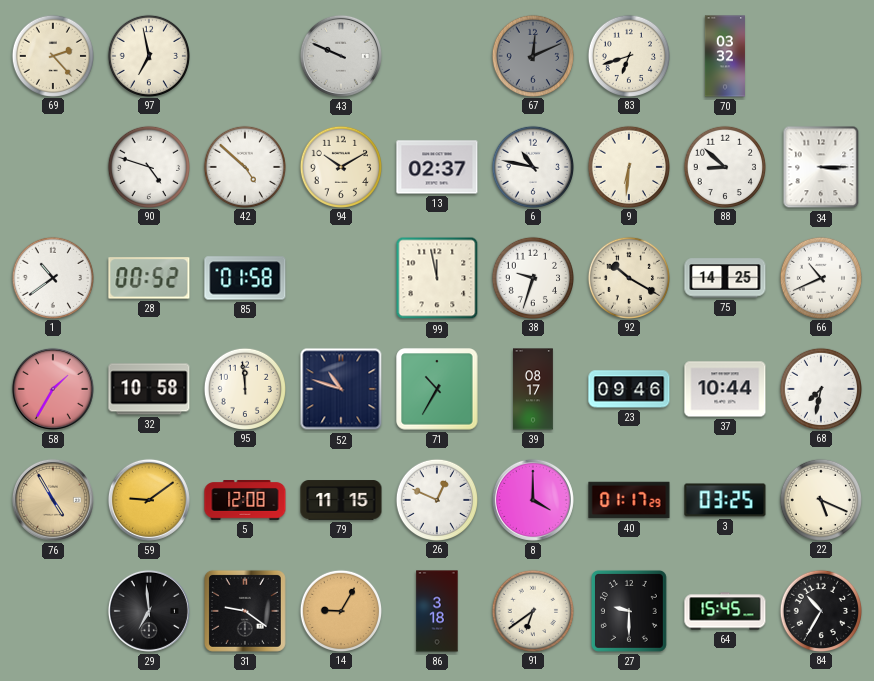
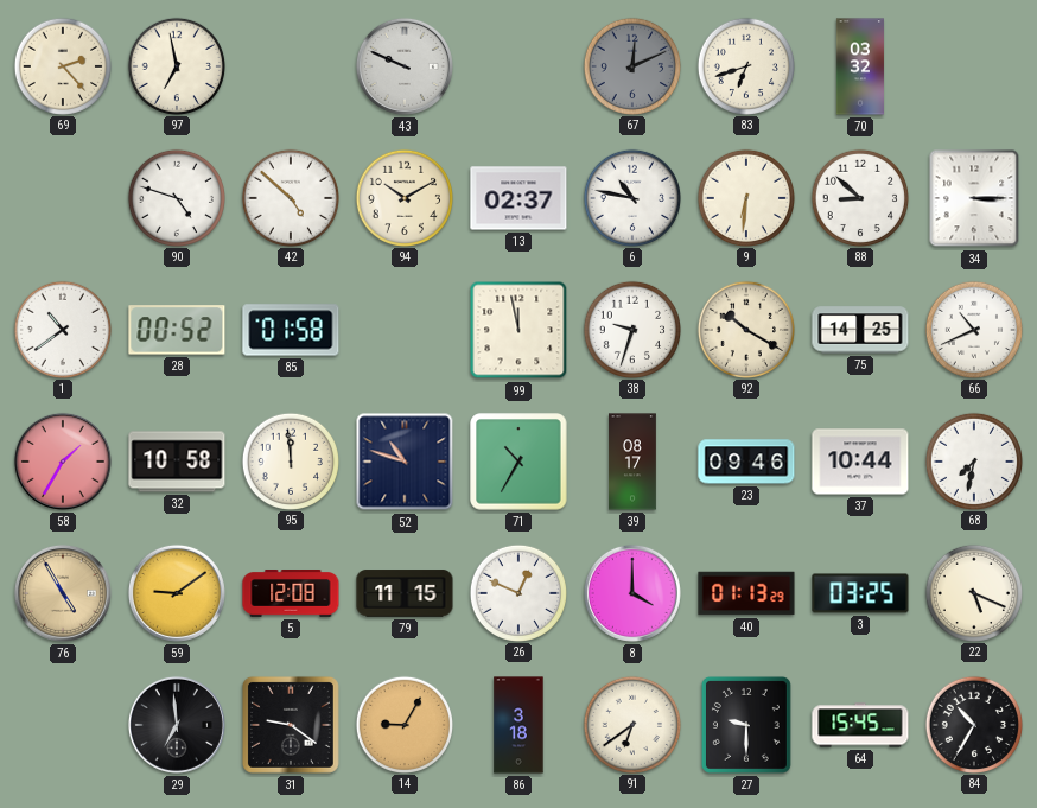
40: 01:17 -> 01:13 (746, 593)
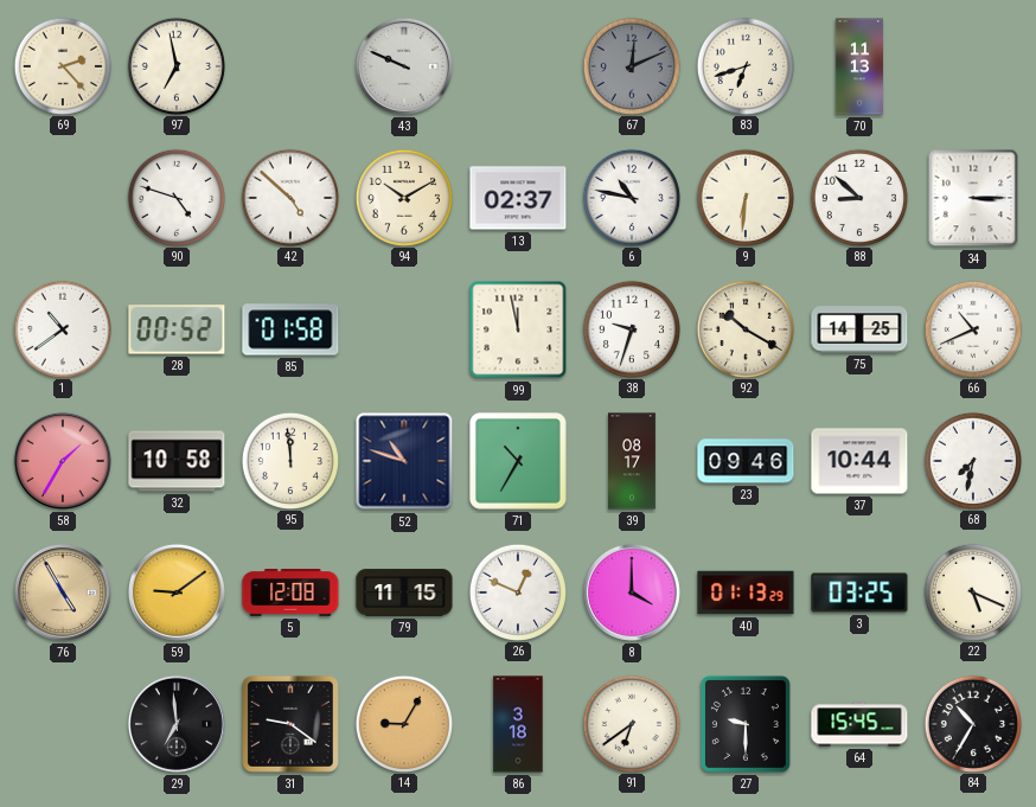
70: 03:32 -> 11:13 (859, 66)
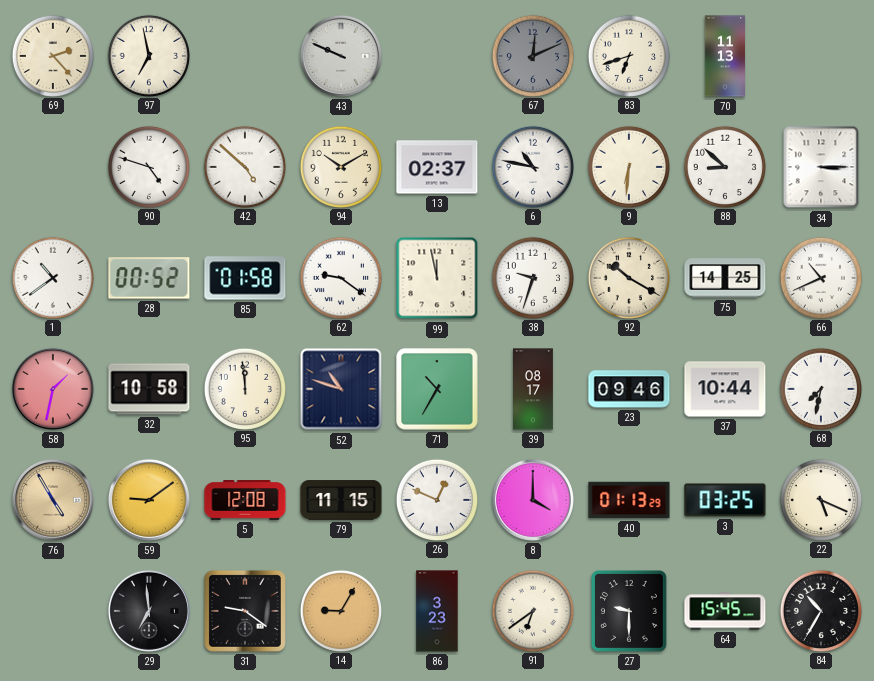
62: none -> 9:21 (340, 277)
58: 1:35 -> 1:32 (53, 389)
86: 3:18 -> 3:23 (437, 611)
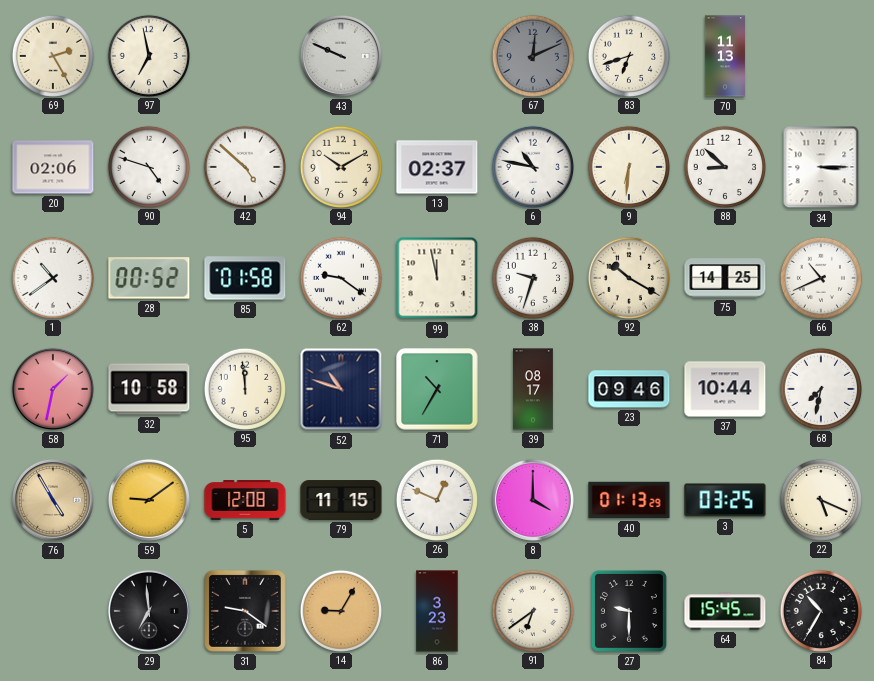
69: 2:23 -> 2:25 (52, 55)
20: none -> 02:06 (53, 167)
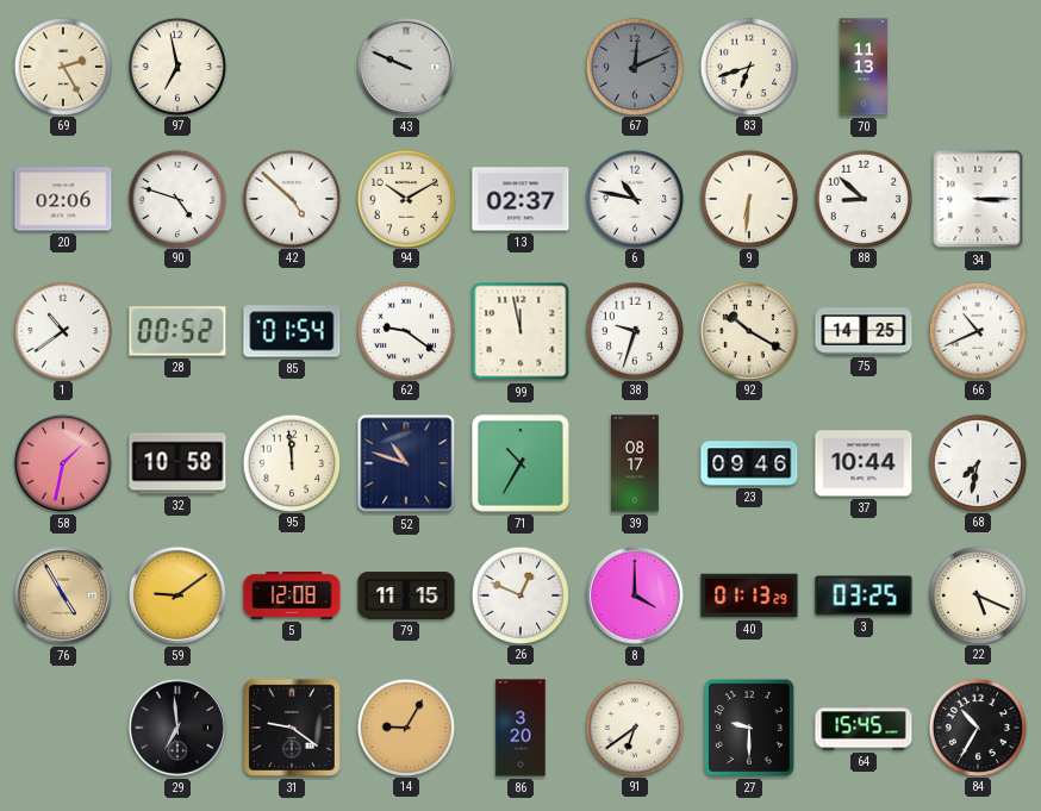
85: 01:58 -> 01:54 (292, 331)
86: 3:23 -> 3:20 (520, 728)
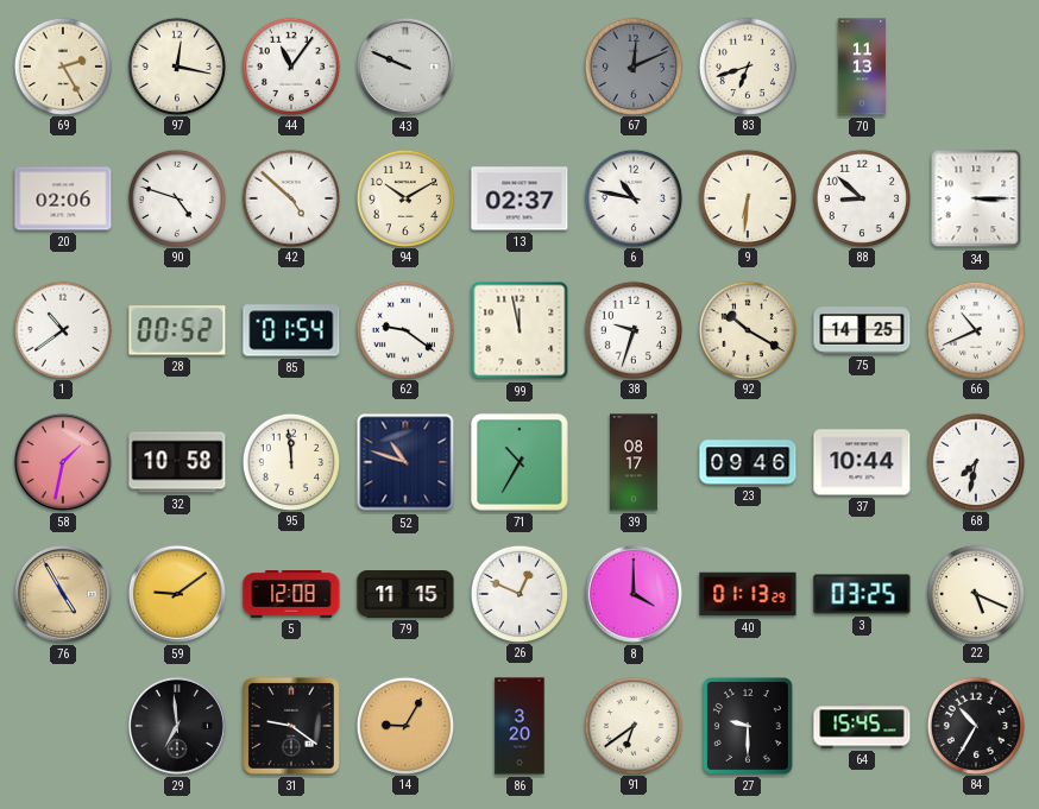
97: 6:58 -> 12:17 (176, 65)
44: none -> 11:06 (290, 65)
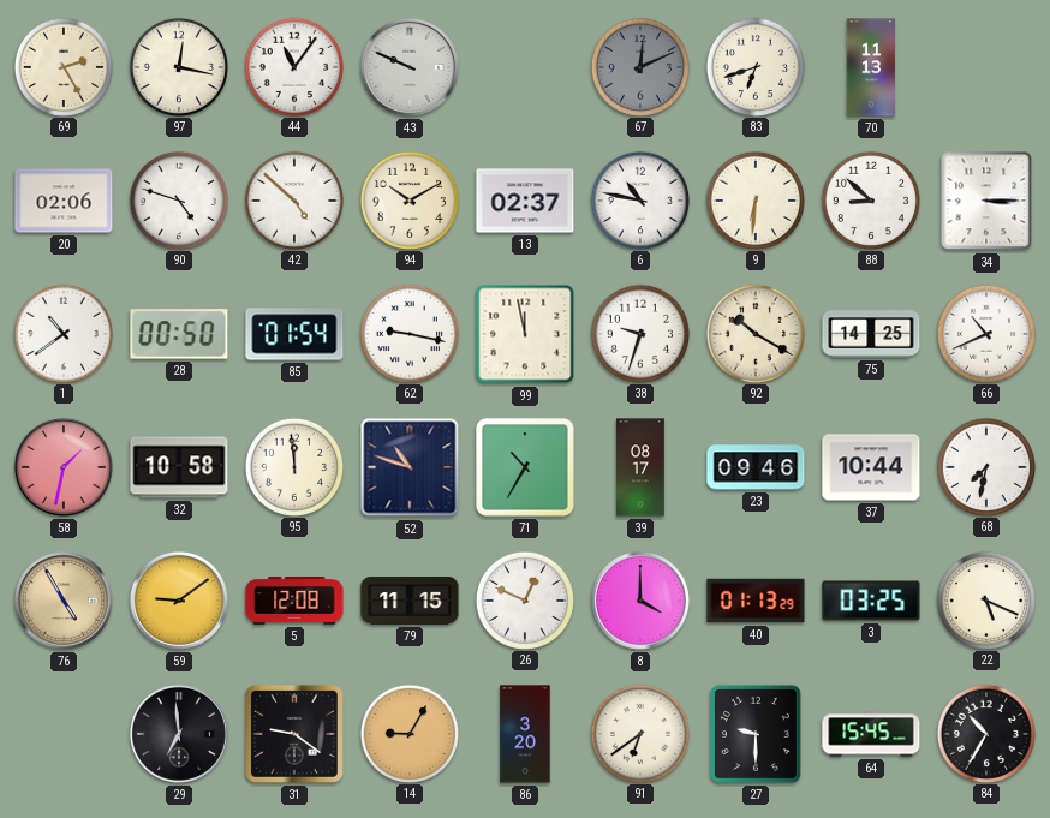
28: 00:52 -> 00:50 (179, 334)
62: 9:21 -> 9:17 (408, 333)
